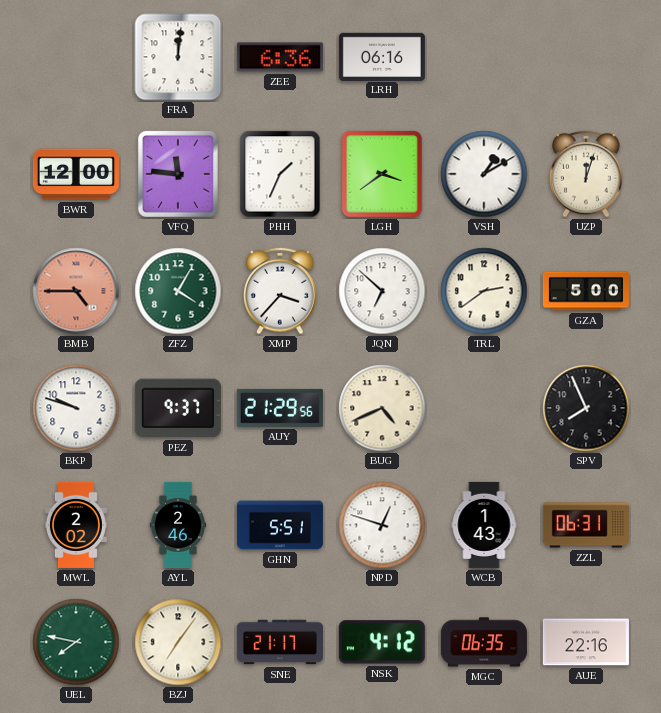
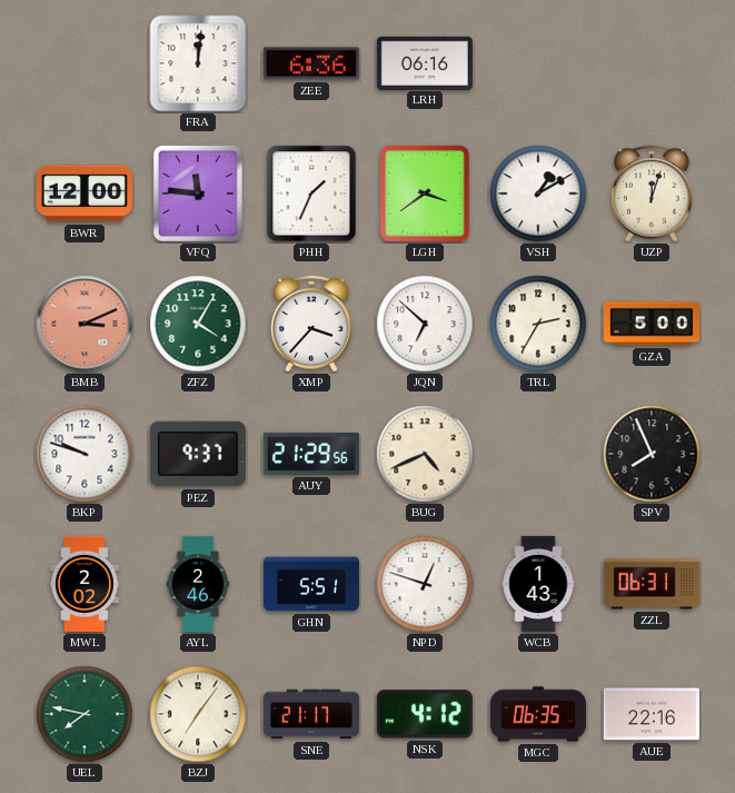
BMB: 4:45 -> 3:11 (85, 324)
TRL: 2:39 -> 2:35 (538, 324)
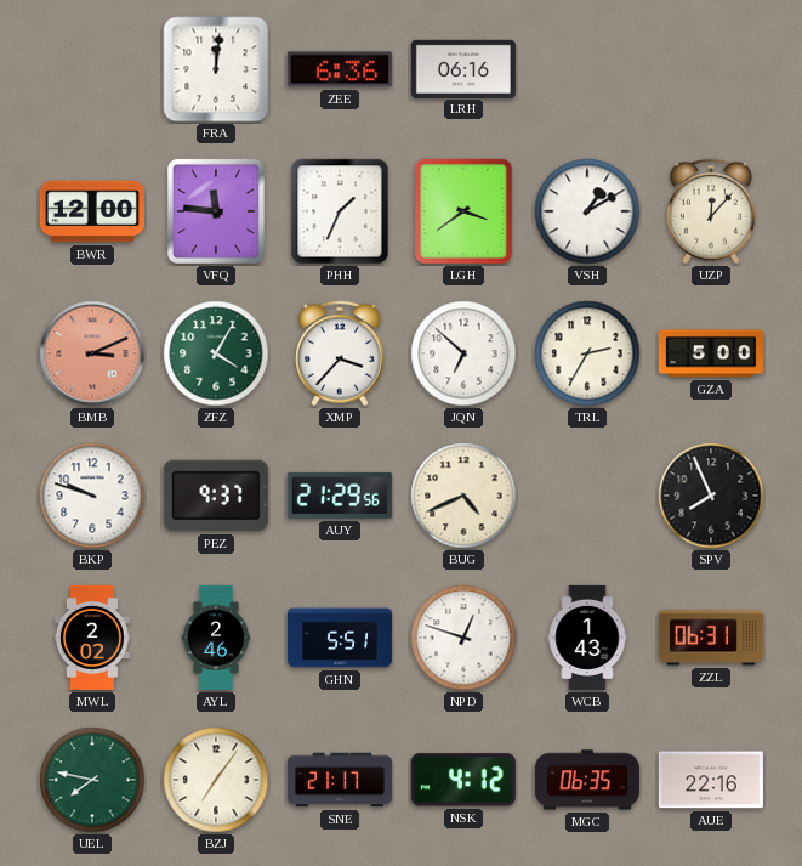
UZP: 12:03 -> 12:07 (711, 211)
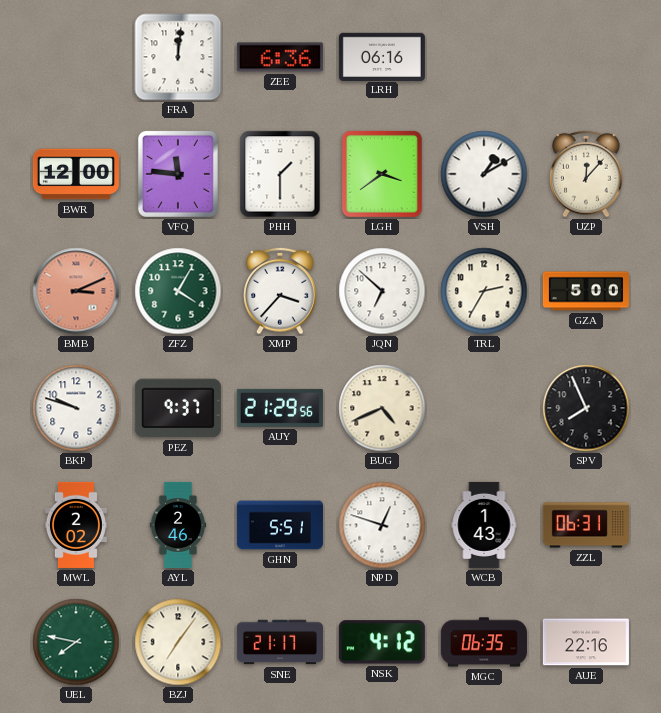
PHH: 1:34 -> 1:30 (280, 174)
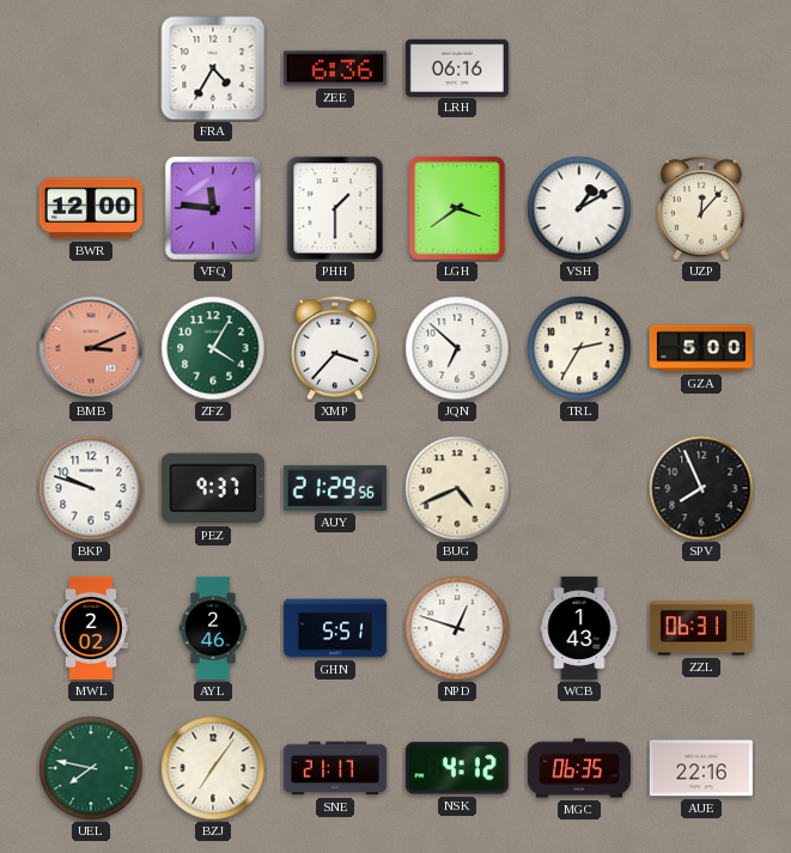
FRA: 12:01 -> 4:35 (213, 68)
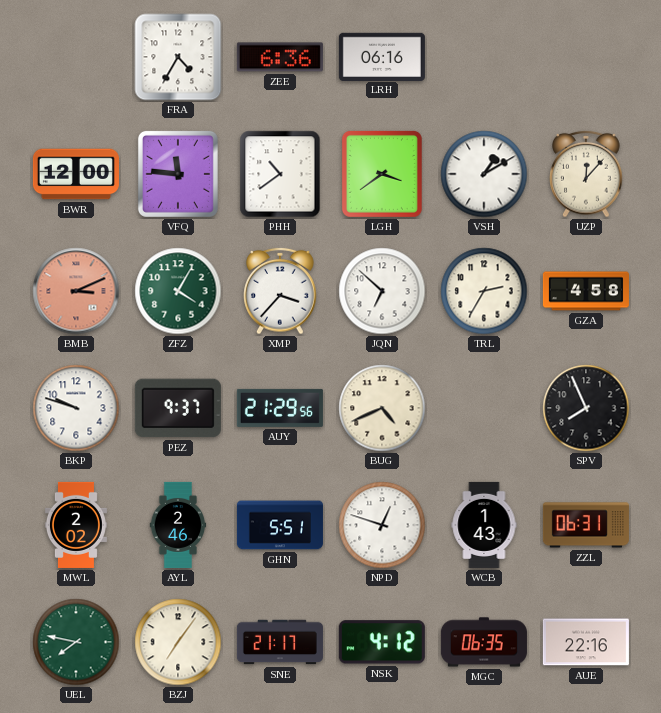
PHH: 1:30 -> 10:39 (280, 174)
GZA: 5:00 -> 4:58 (586, 291)
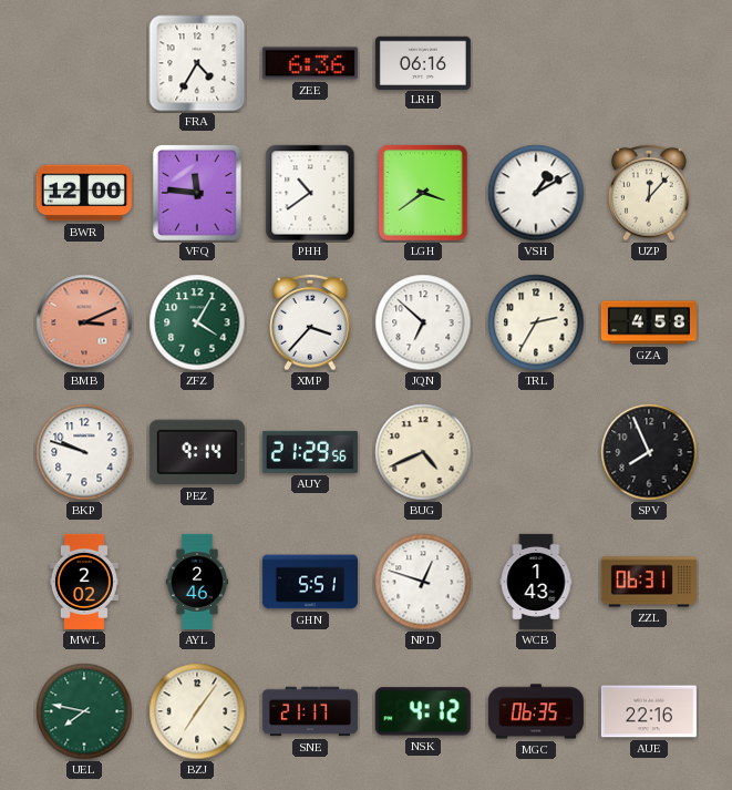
PEZ: 9:37 -> 9:14 (197, 452)
